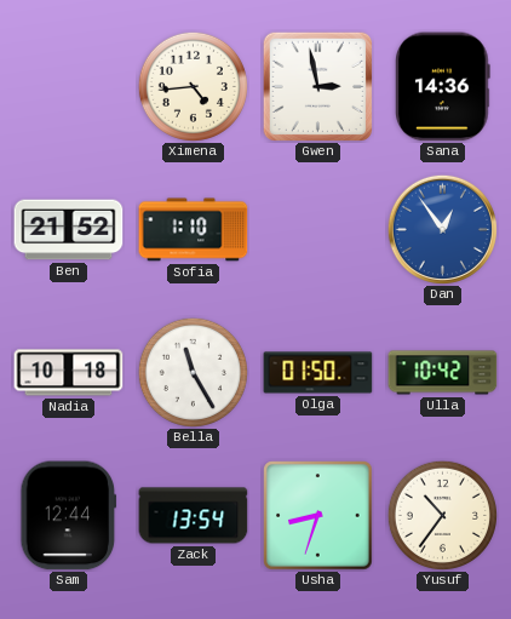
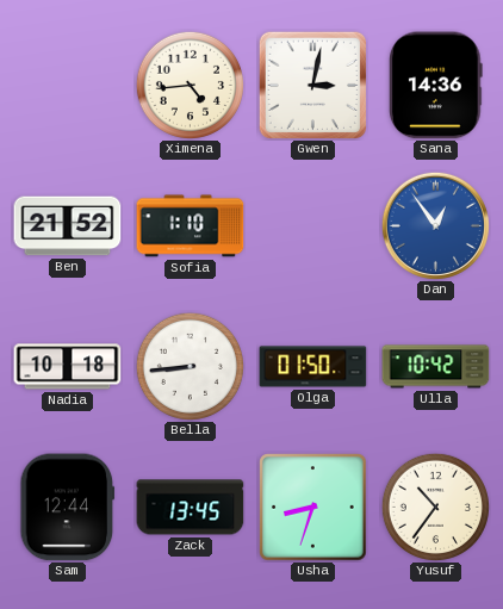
Gwen: 2:58 -> 3:02 (312, 85)
Bella: 11:25 -> 8:44 (190, 366)
Zack: 13:54 -> 13:45 (191, 508)
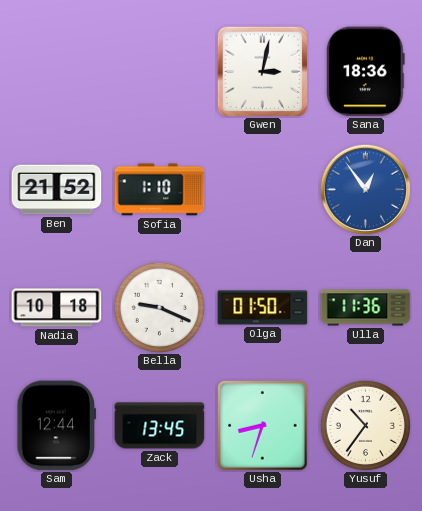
Ximena: 4:44 -> none (190, 85)
Sana: 14:36 -> 18:36 (366, 72)
Bella: 8:44 -> 9:19 (159, 307)
Ulla: 10:42 -> 11:36 (366, 308)
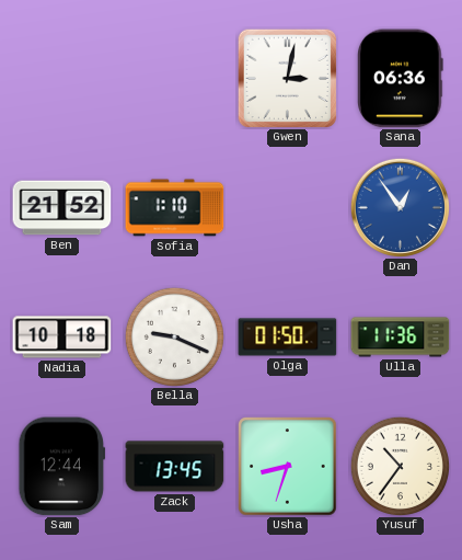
Sana: 18:36 -> 06:36 (401, 79)
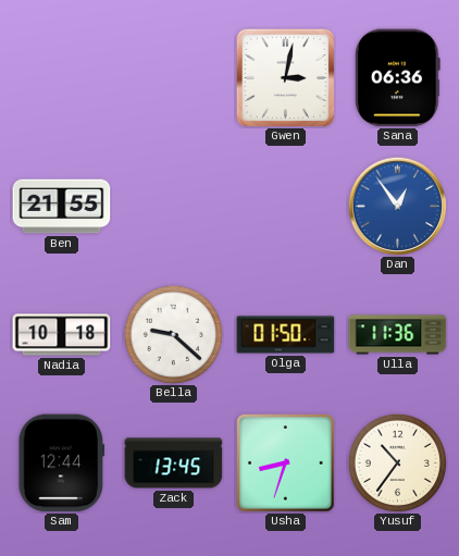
Ben: 21:52 -> 21:55 (62, 207)
Sofia: 1:10 -> none (175, 208)
Bella: 9:19 -> 9:22 (173, 334)
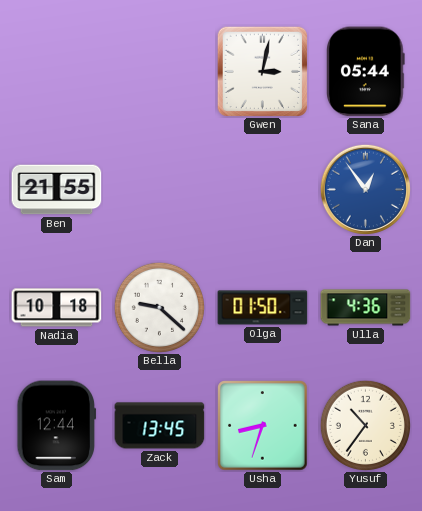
Sana: 06:36 -> 05:44 (366, 72)
Ulla: 11:36 -> 4:36 (366, 308)
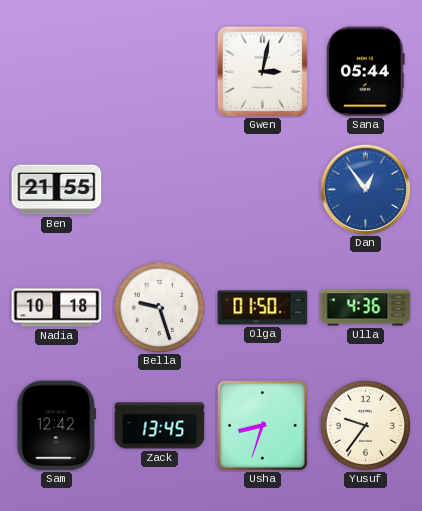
Bella: 9:22 -> 9:27 (159, 307)
Sam: 12:44 -> 12:42 (57, 426)
Yusuf: 10:36 -> 9:36 (365, 425)
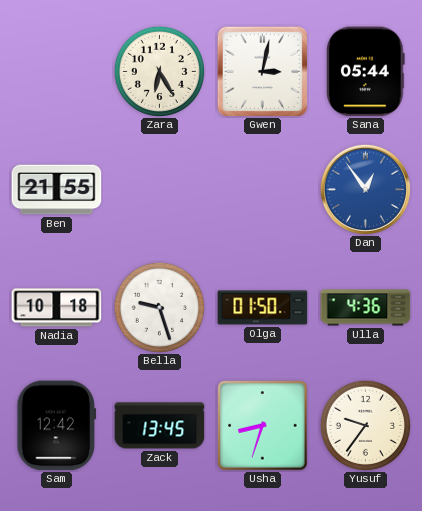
Zara: none -> 6:25 (159, 71)
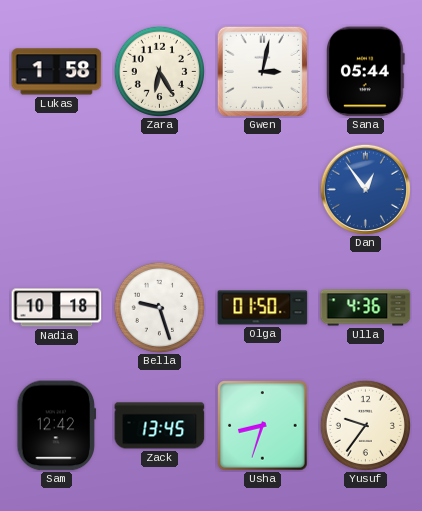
Lukas: none -> 1:58 (57, 72)
Ben: 21:55 -> none (57, 190)
